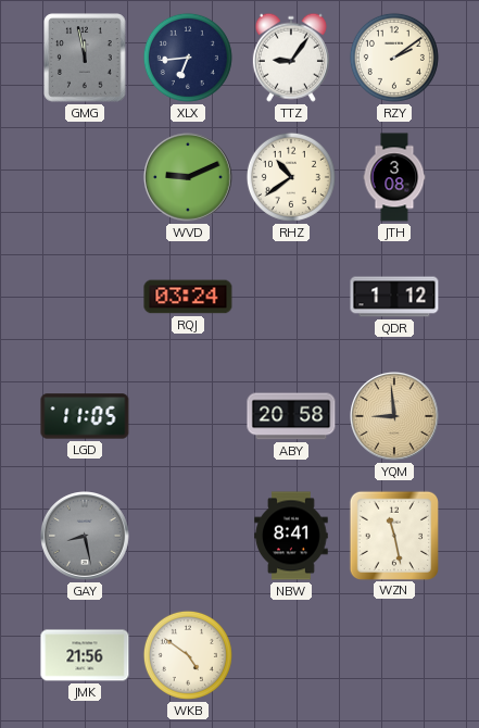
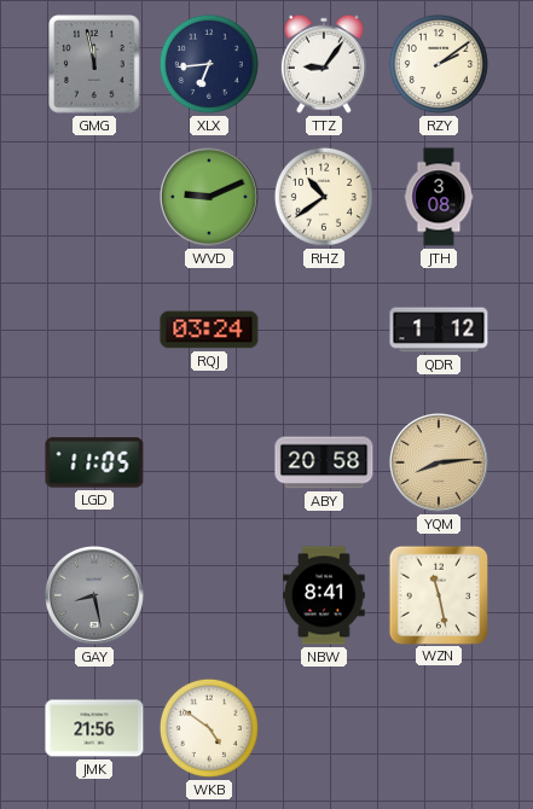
YQM: 8:59 -> 8:14 (440, 464)
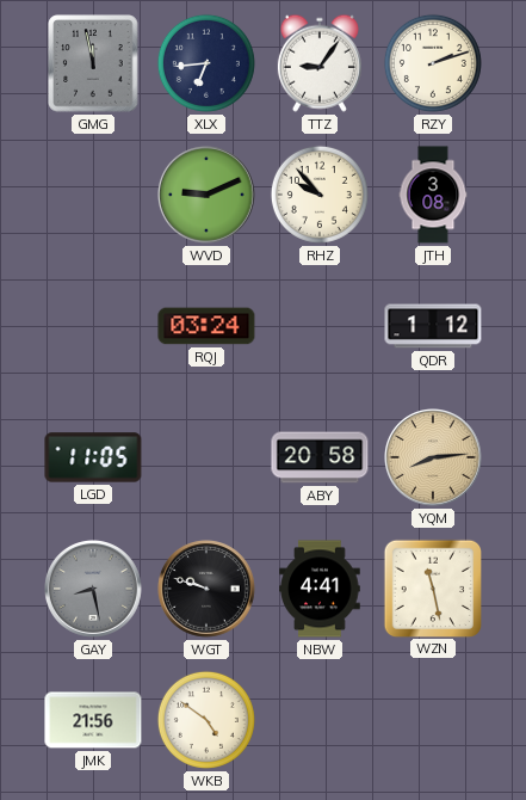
RZY: 2:09 -> 2:12 (433, 63)
RHZ: 10:39 -> 9:53 (320, 195)
WGT: none -> 9:48 (208, 590)
NBW: 8:41 -> 4:41 (320, 589)
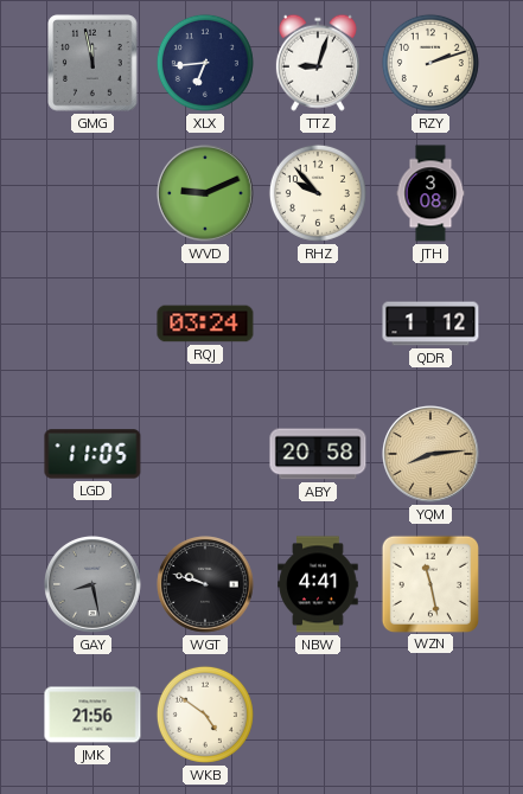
TTZ: 9:06 -> 9:03 (318, 63)
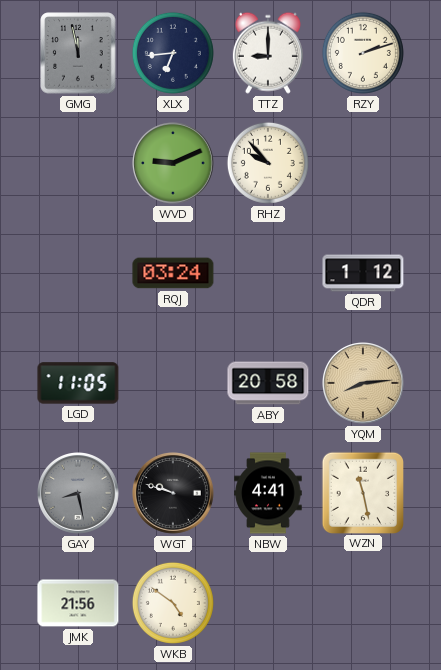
TTZ: 9:03 -> 9:00 (268, 53)
JTH: 3:08 -> none (430, 193)
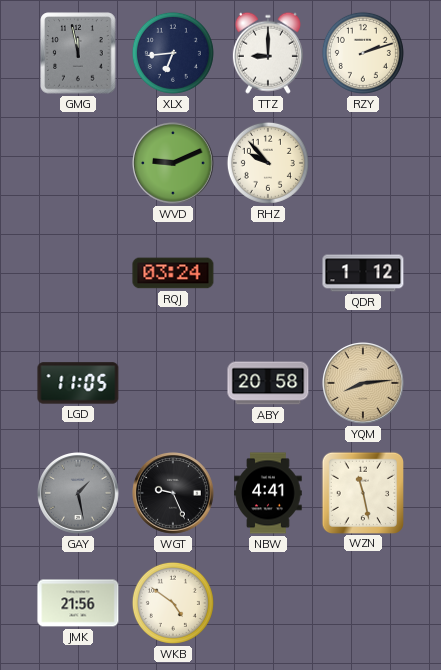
GAY: 8:28 -> 1:28 (79, 494)
WGT: 9:48 -> 9:26 (174, 494)
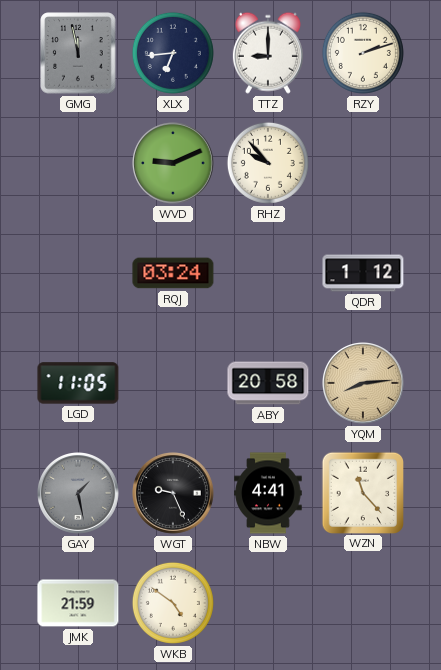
WZN: 11:28 -> 11:23 (362, 492)
JMK: 21:56 -> 21:59 (78, 603)
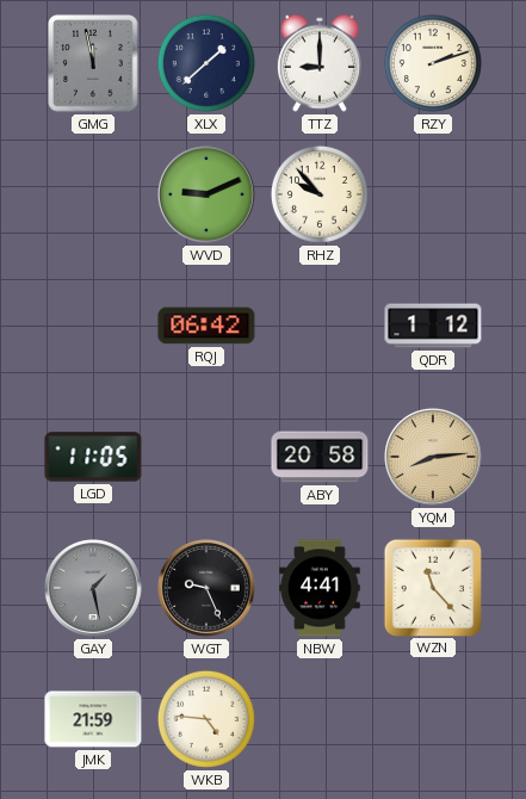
XLX: 6:44 -> 1:38 (206, 63)
RQJ: 03:24 -> 06:42 (206, 326)
WKB: 4:51 -> 4:46 (206, 719)
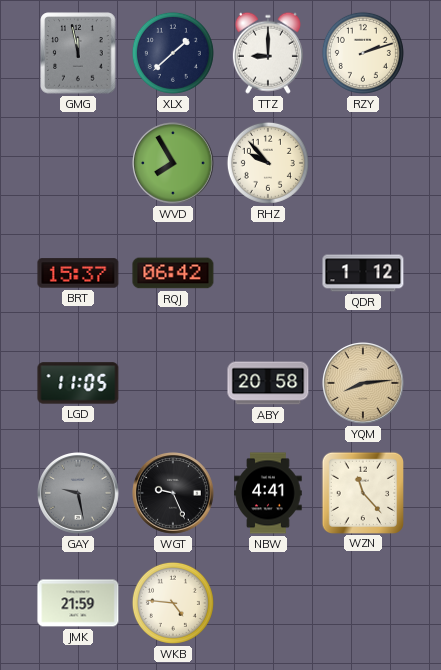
WVD: 9:11 -> 7:55 (174, 164)
BRT: none -> 15:37 (78, 273)
GAY: 1:28 -> 9:28 (79, 494)
